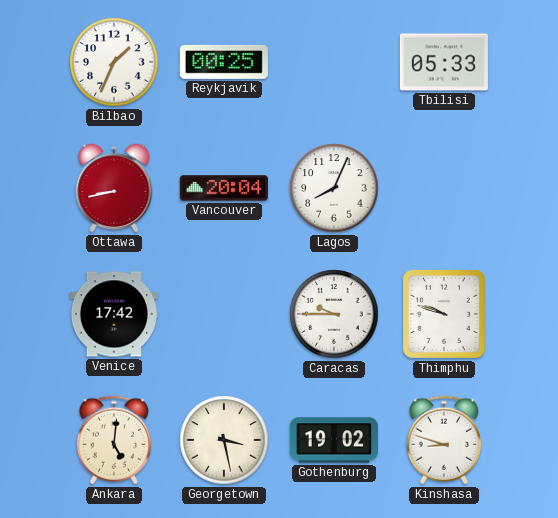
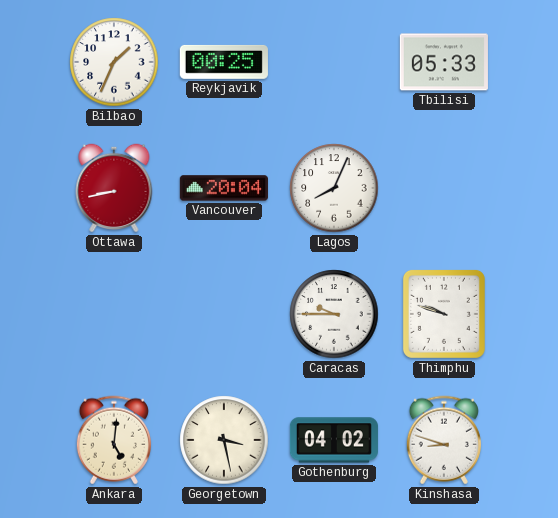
Venice: 17:42 -> none (114, 314)
Gothenburg: 19:02 -> 04:02 (334, 440)
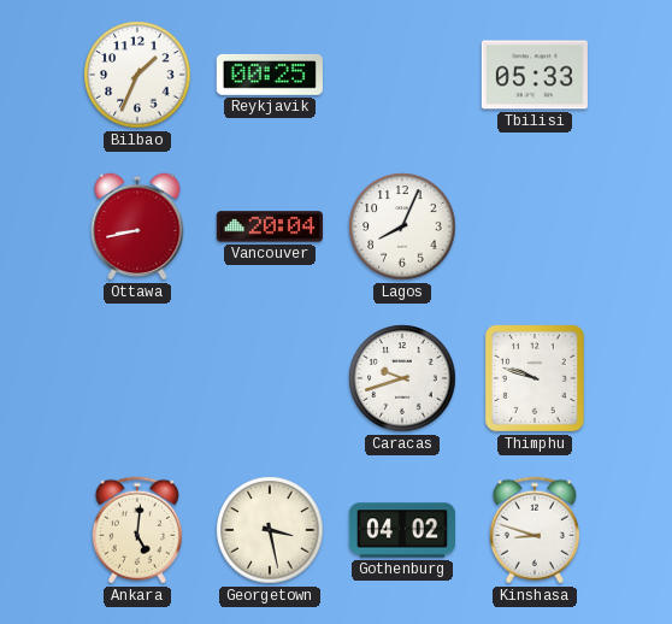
Caracas: 9:45 -> 9:42 (402, 378)
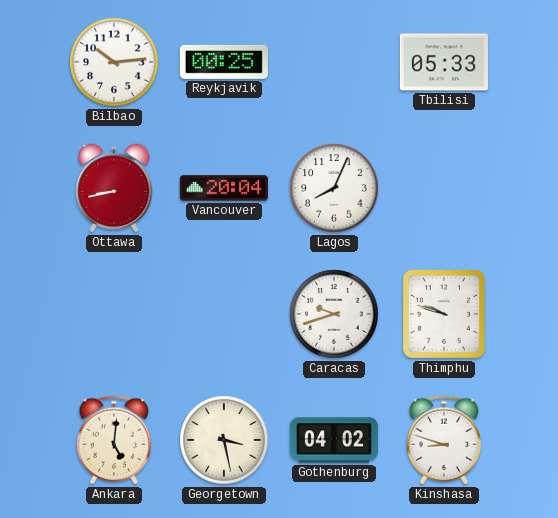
Bilbao: 1:34 -> 10:14 (114, 62)
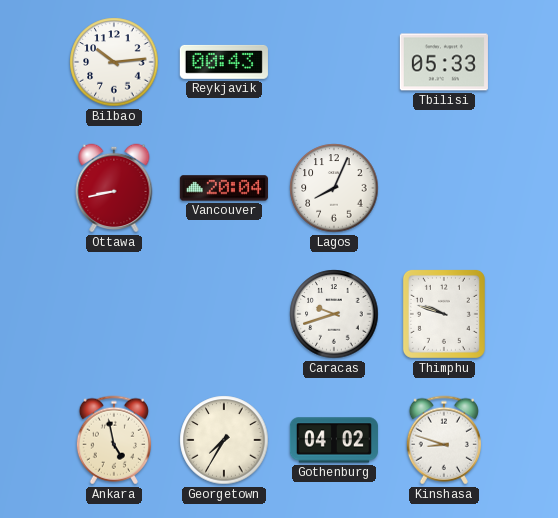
Reykjavik: 00:25 -> 00:43 (224, 62)
Ankara: 5:01 -> 4:58 (114, 440)
Georgetown: 3:28 -> 7:35 (224, 440)
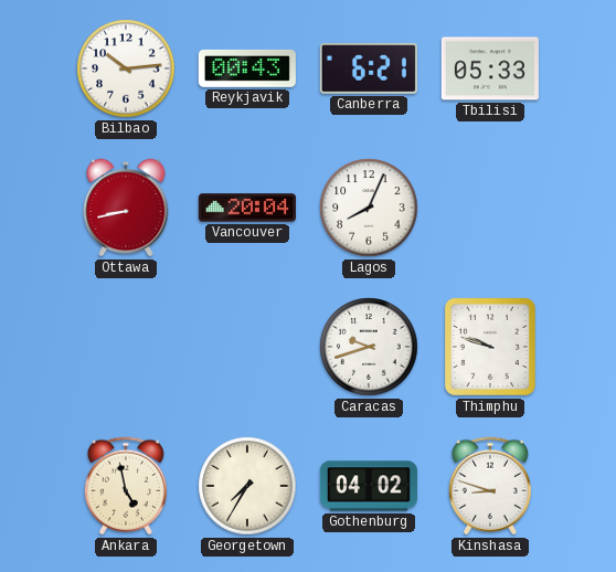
Canberra: none -> 6:21 (369, 68)
